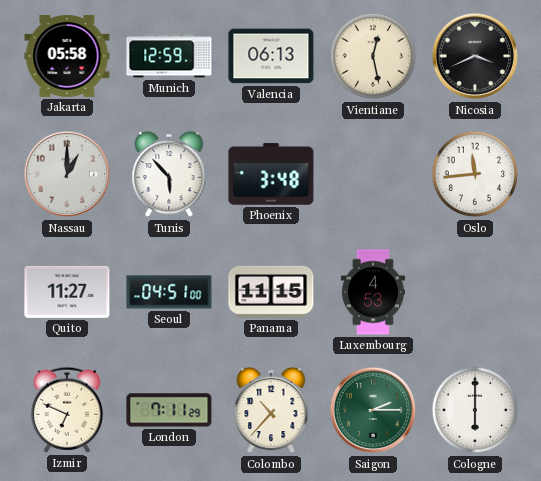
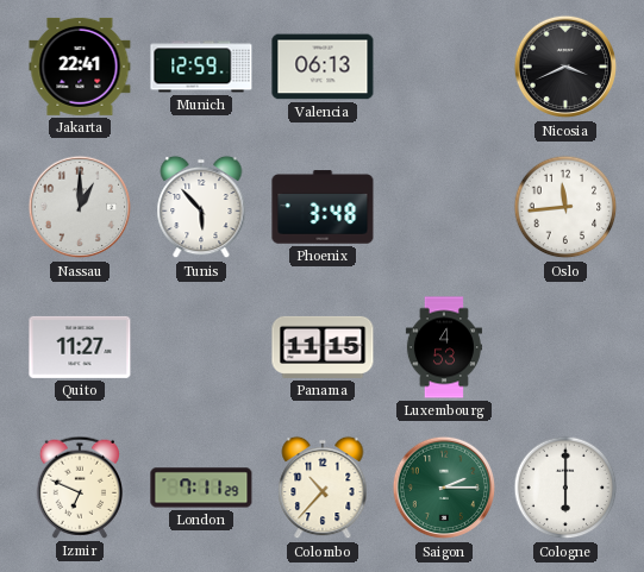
Jakarta: 05:58 -> 22:41 (80, 67)
Vientiane: 12:28 -> none (373, 56)
Seoul: 04:51 -> none (169, 292)
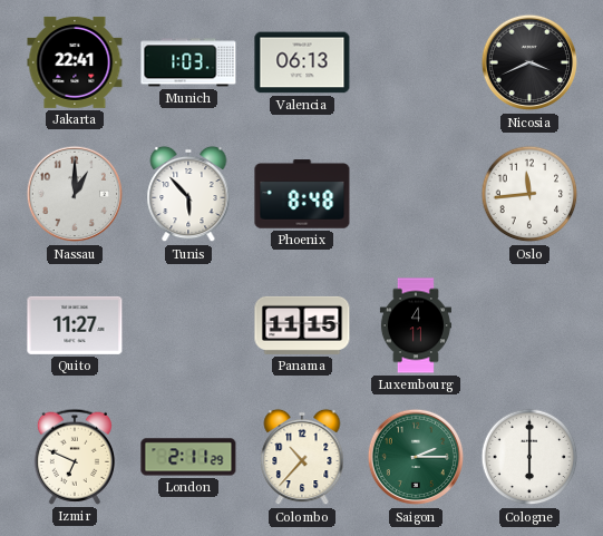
Munich: 12:59 -> 1:03 (188, 62)
Phoenix: 3:48 -> 8:48 (302, 194)
Luxembourg: 4:53 -> 4:11 (416, 325)
London: 7:11 -> 2:11 (188, 457)
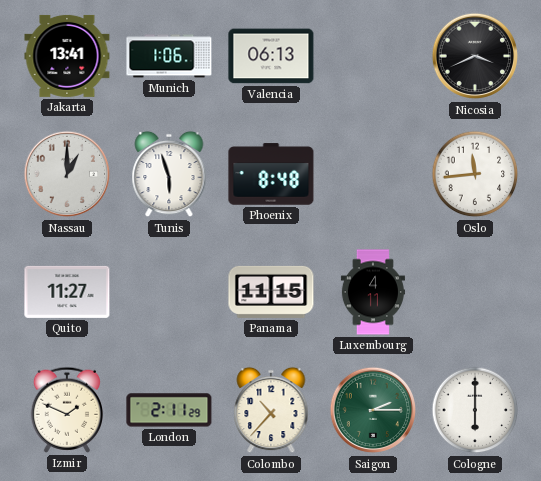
Jakarta: 22:41 -> 13:41 (67, 56)
Munich: 1:03 -> 1:06 (169, 56)
Tunis: 5:53 -> 5:57 (169, 174)
Izmir: 6:49 -> 1:49 (66, 410)
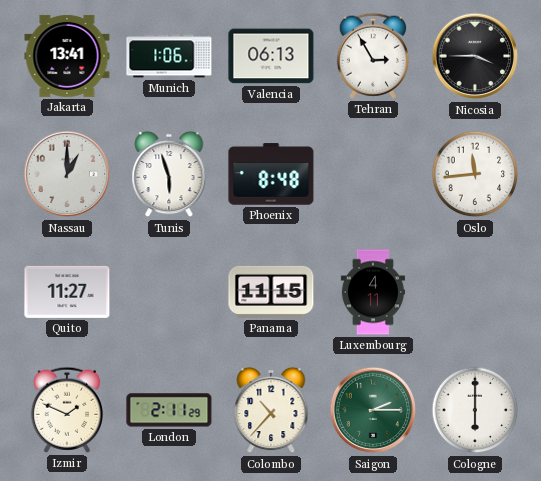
Tehran: none -> 2:55 (372, 56)
Nicosia: 3:41 -> 3:45 (475, 56)
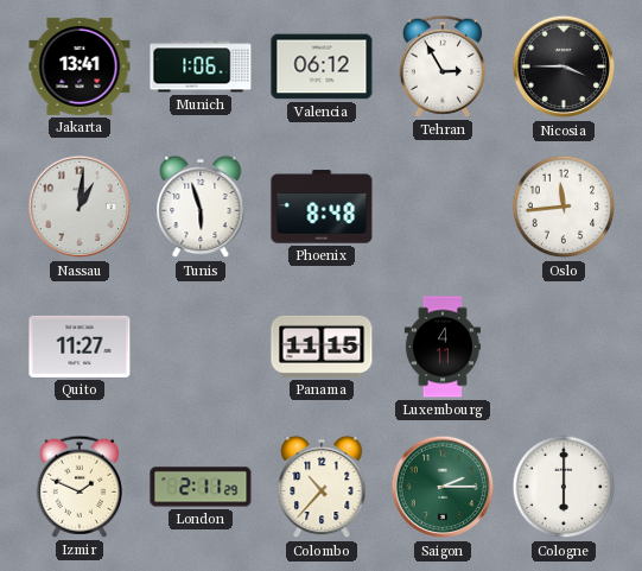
Valencia: 06:13 -> 06:12 (322, 66)
Nassau: 1:00 -> 1:01 (80, 207)
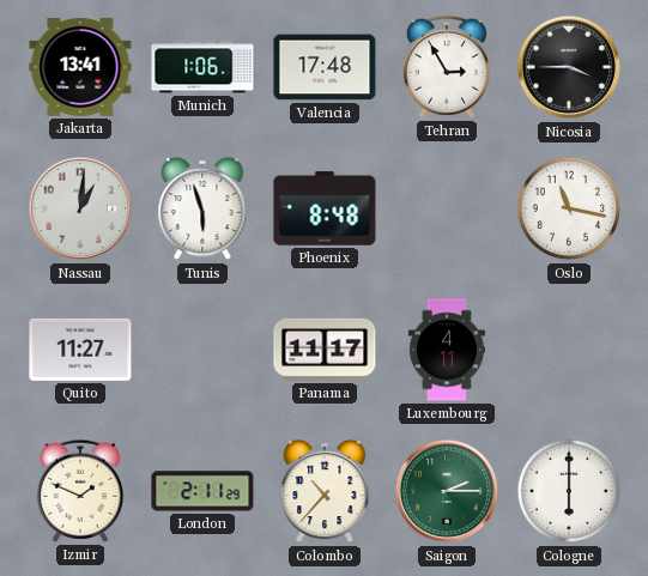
Valencia: 06:12 -> 17:48 (325, 67)
Oslo: 11:44 -> 11:17 (569, 208)
Panama: 11:15 -> 11:17 (325, 350)
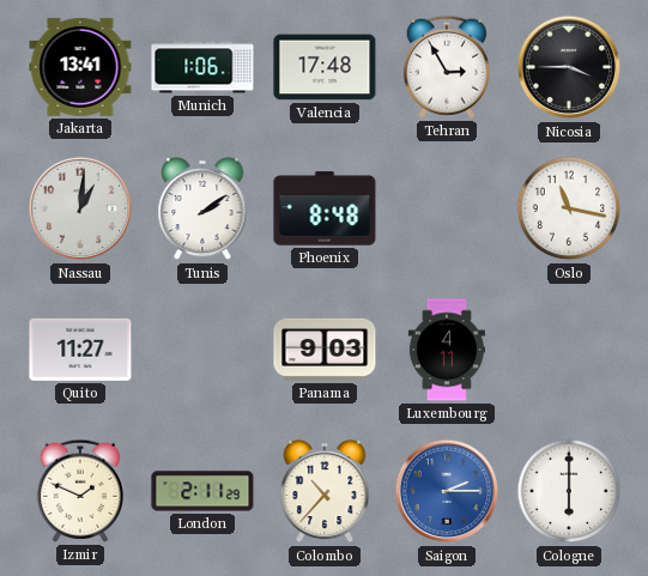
Tunis: 5:57 -> 2:09 (202, 208)
Panama: 11:17 -> 9:03 (325, 350)
Saigon dial: green -> blue (447, 491)
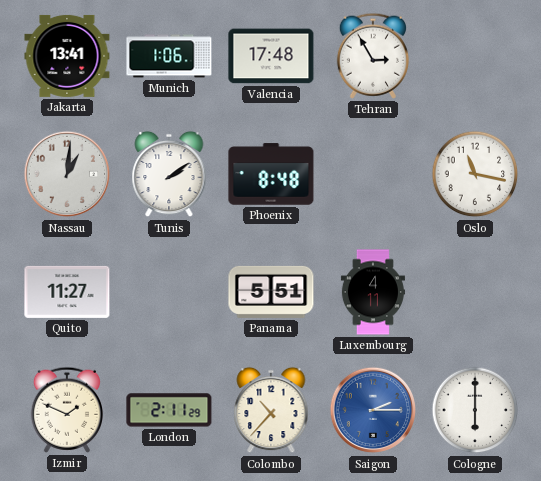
Nicosia: 3:45 -> none (569, 67)
Panama: 9:03 -> 5:51 (271, 292)
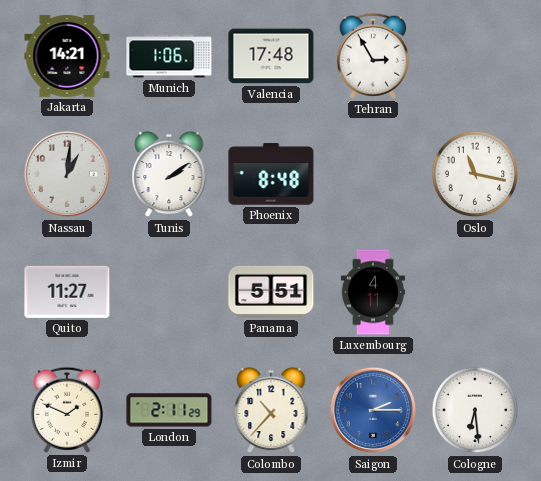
Jakarta: 13:41 -> 14:21 (67, 56)
Cologne: 6:00 -> 6:29 (475, 410)
